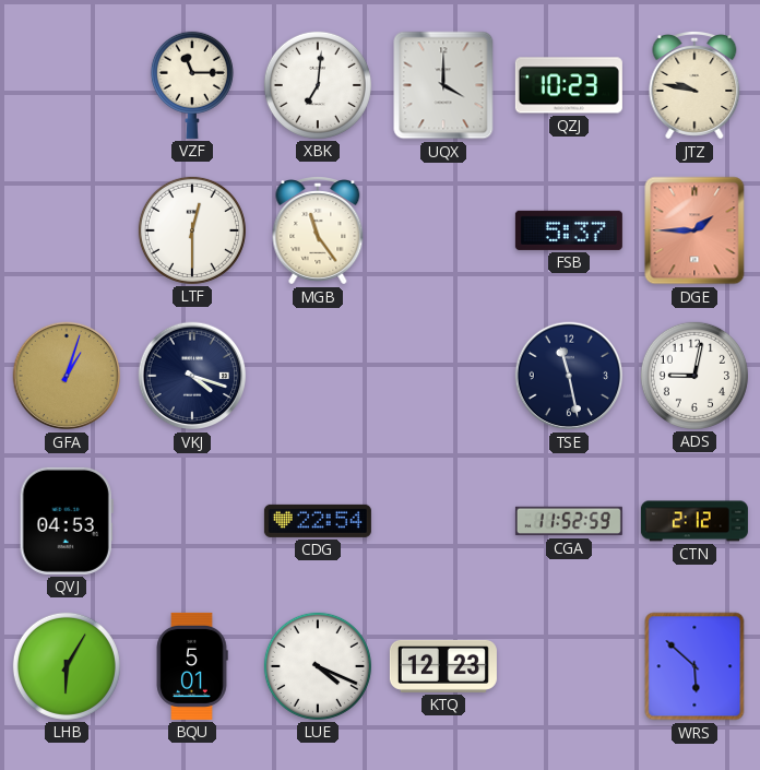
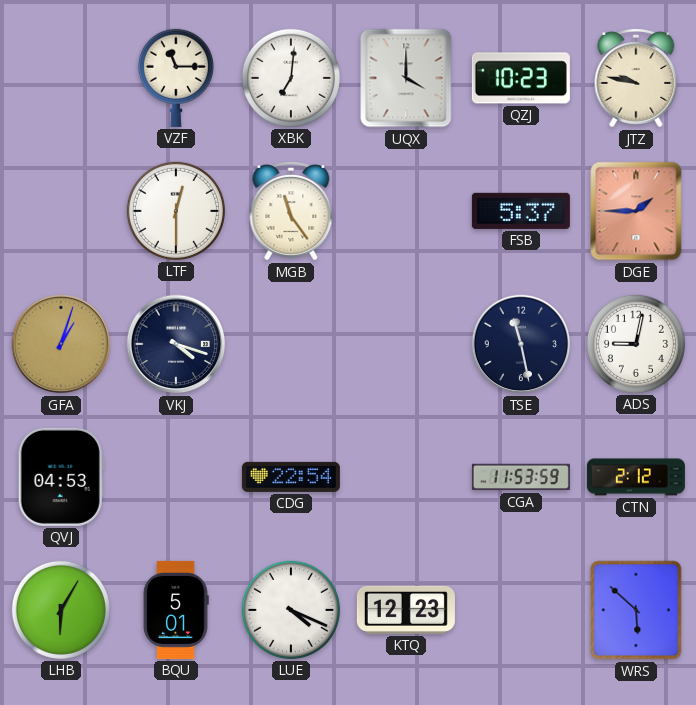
CGA: 11:52 -> 11:53 (521, 477)
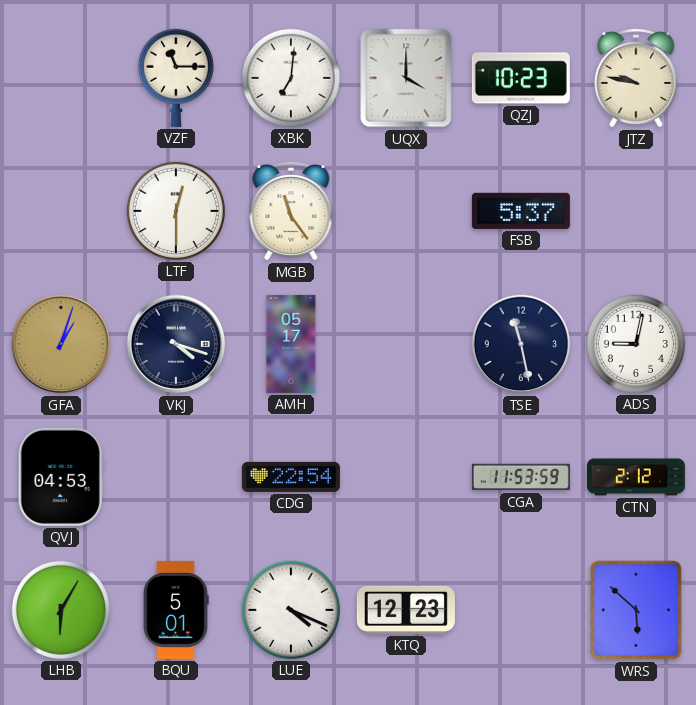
DGE: 1:45 -> none (636, 211)
AMH: none -> 05:17 (291, 344)
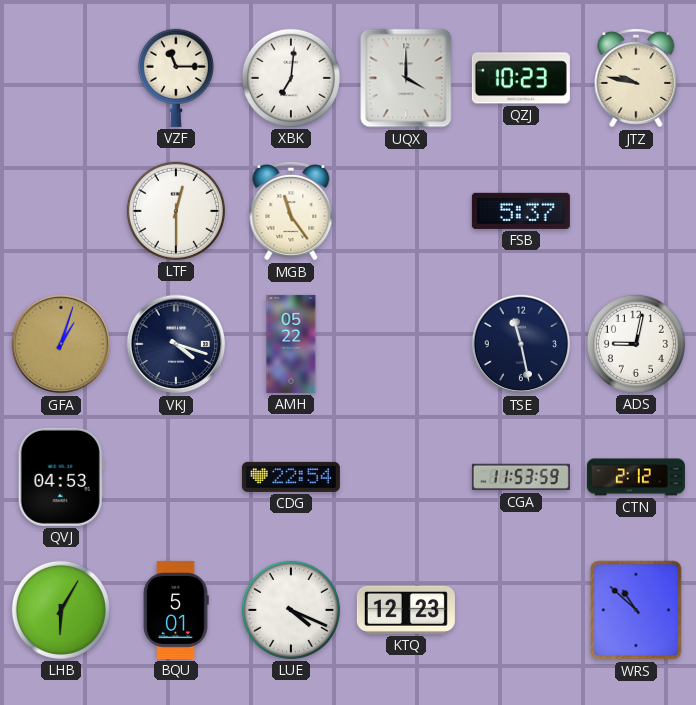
AMH: 05:17 -> 05:22 (291, 344)
WRS: 5:52 -> 10:52 (636, 610)
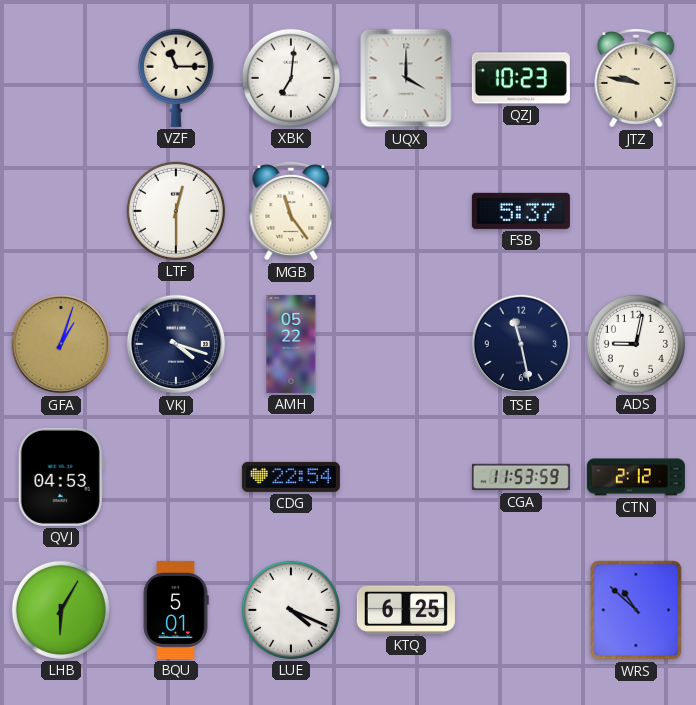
KTQ: 12:23 -> 6:25 (406, 610)
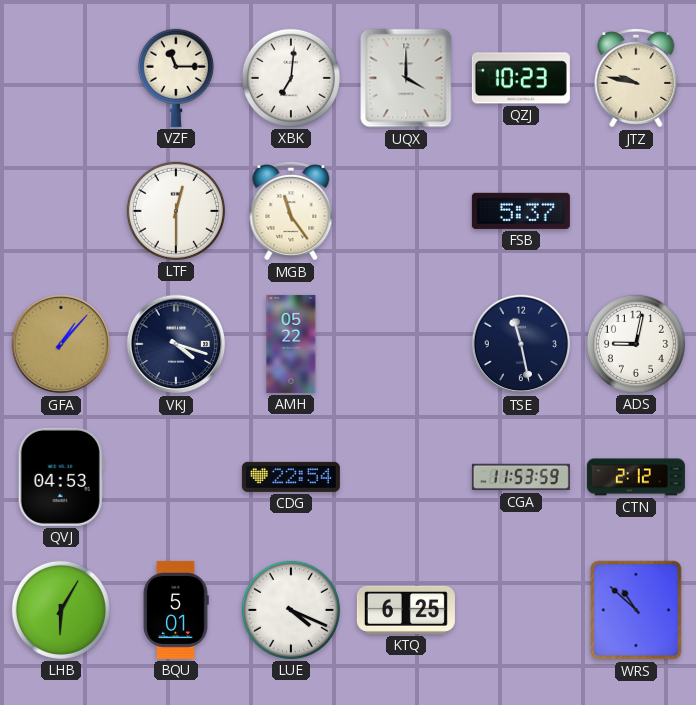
GFA: 1:03 -> 1:07 (61, 344)
